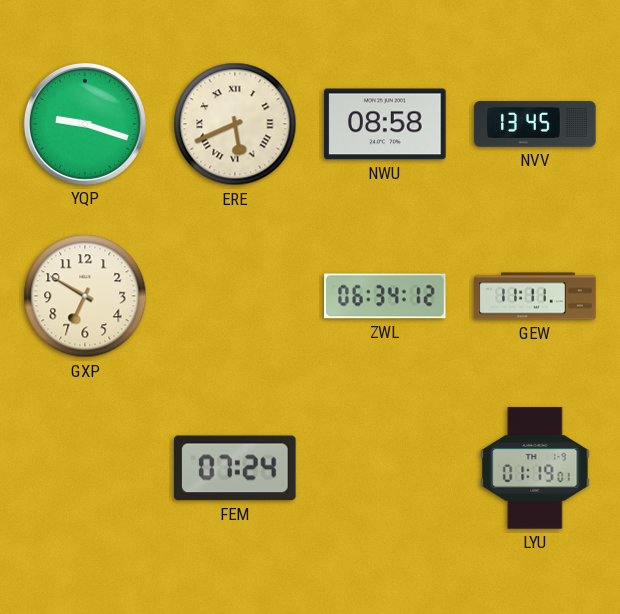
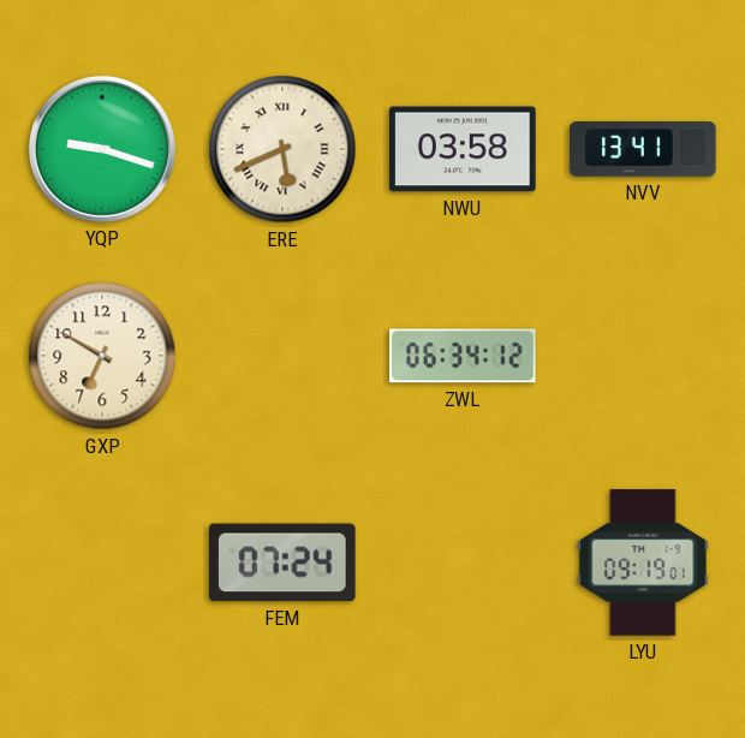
NWU: 08:58 -> 03:58 (463, 149)
NVV: 13:45 -> 13:41 (643, 150)
GEW: 11:11 -> none (535, 296)
LYU: 01:19 -> 09:19 (643, 563)
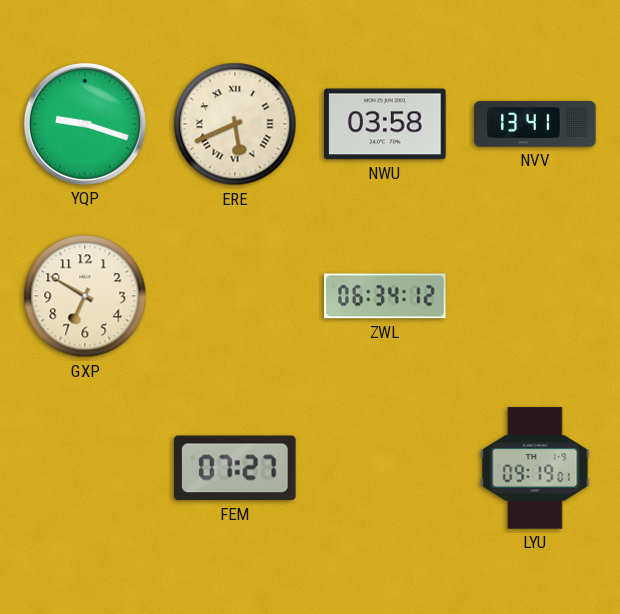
FEM: 07:24 -> 07:27 (236, 468)
